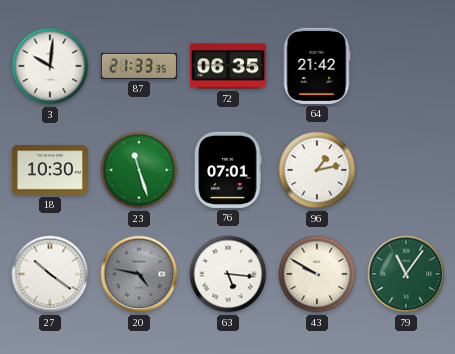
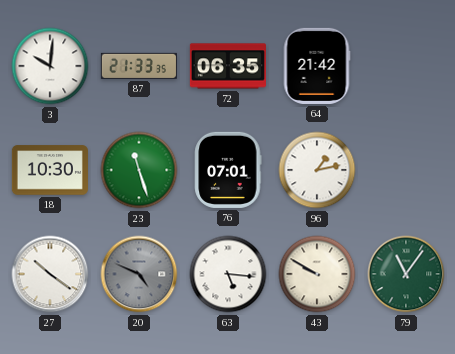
20: 4:47 -> 4:49 (139, 274)
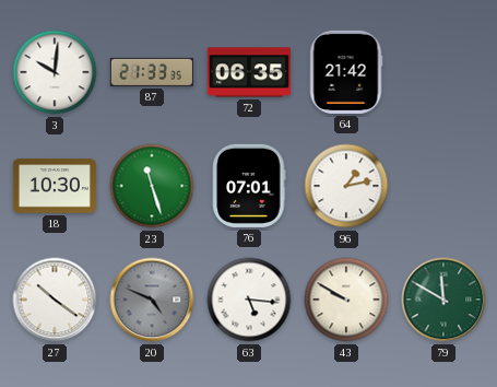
79: 11:06 -> 11:50 (443, 300)
